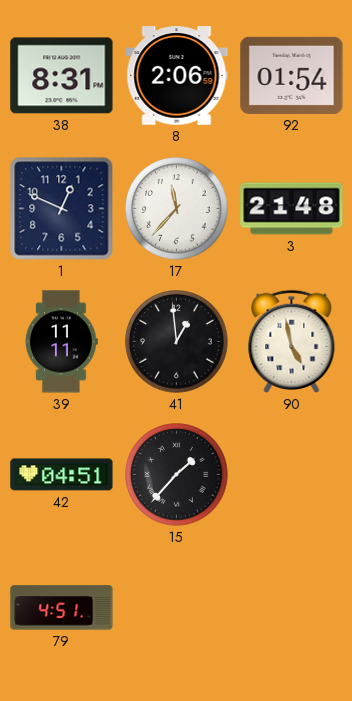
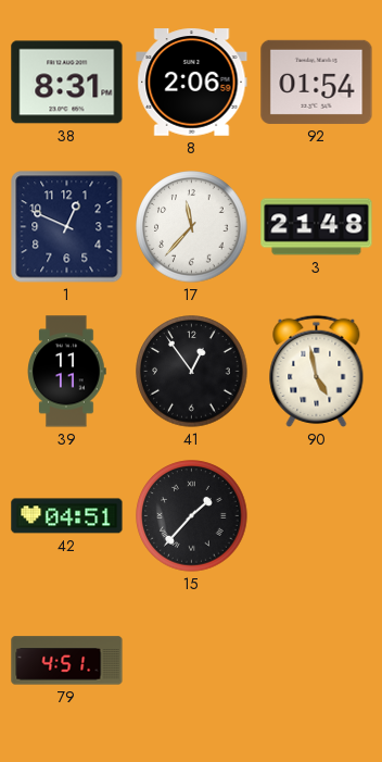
41: 12:59 -> 12:54 (192, 372)
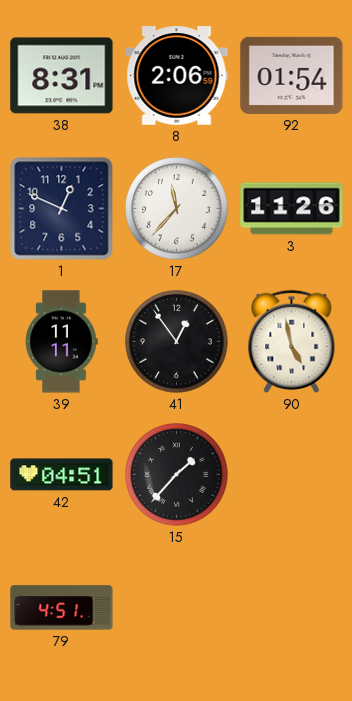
3: 21:48 -> 11:26 (292, 209)
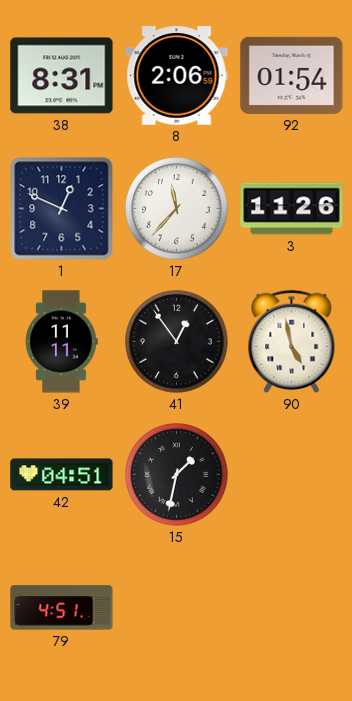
15: 1:37 -> 1:32 (177, 475)
